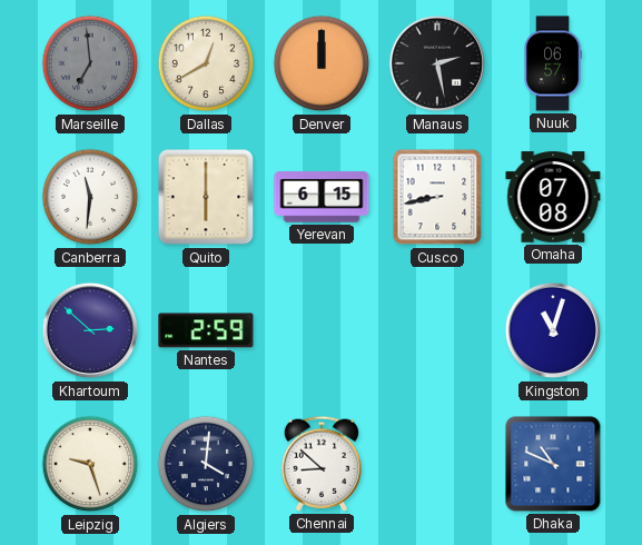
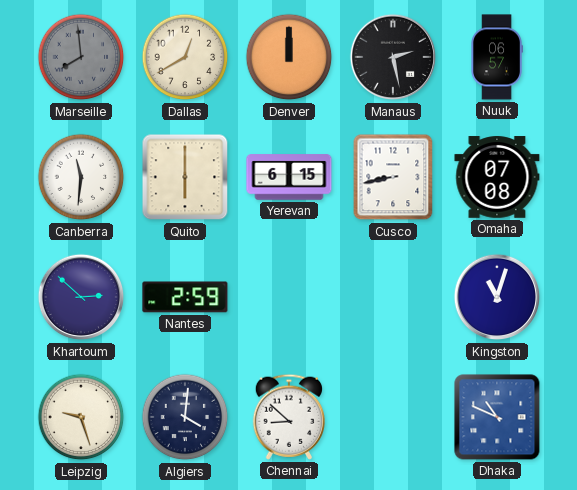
Marseille: 6:59 -> 7:59 (81, 57)
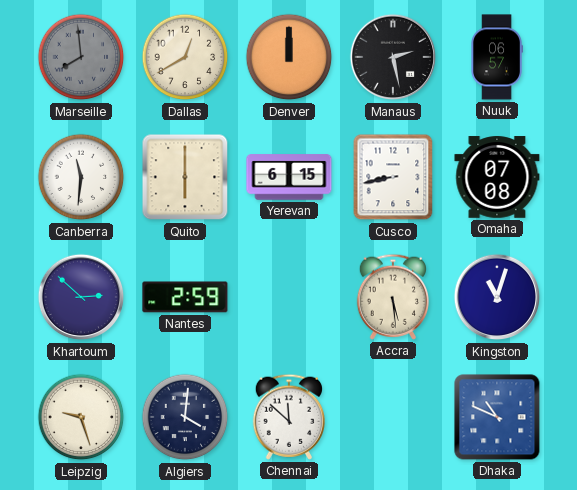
Accra: none -> 5:29 (392, 297)
Chennai: 8:52 -> 11:52 (288, 417)
